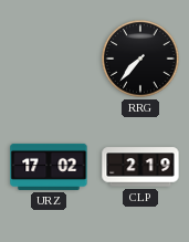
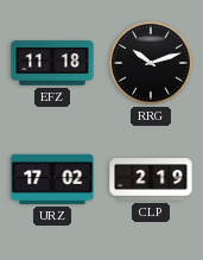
EFZ: none -> 11:18 (52, 63)
RRG: 7:37 -> 10:12 (151, 63)
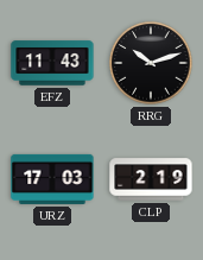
EFZ: 11:18 -> 11:43 (52, 63)
URZ: 17:02 -> 17:03 (52, 179)
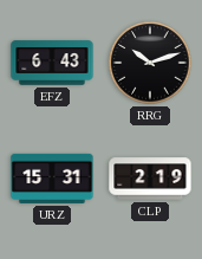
EFZ: 11:43 -> 6:43 (52, 63)
URZ: 17:03 -> 15:31 (52, 179)
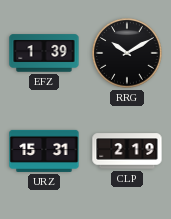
EFZ: 6:43 -> 1:39 (44, 53)
RRG: 10:12 -> 10:10 (127, 53)
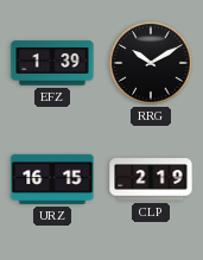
URZ: 15:31 -> 16:15 (52, 179)
